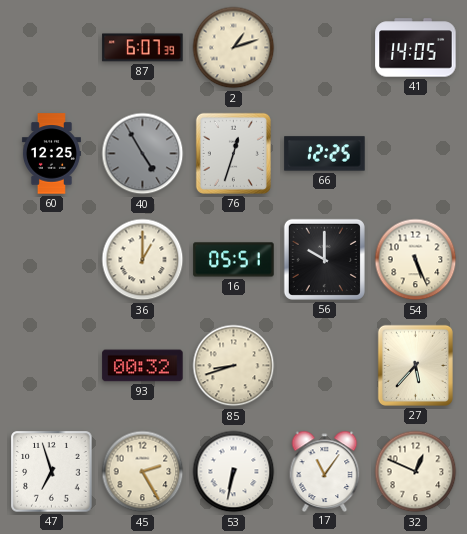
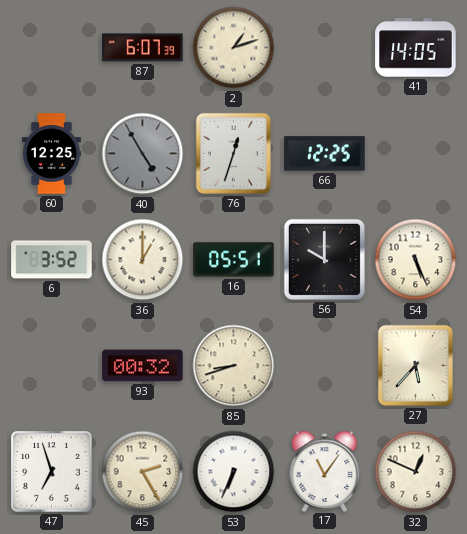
6: none -> 3:52 (52, 260)
53: 6:32 -> 6:34 (234, 472)
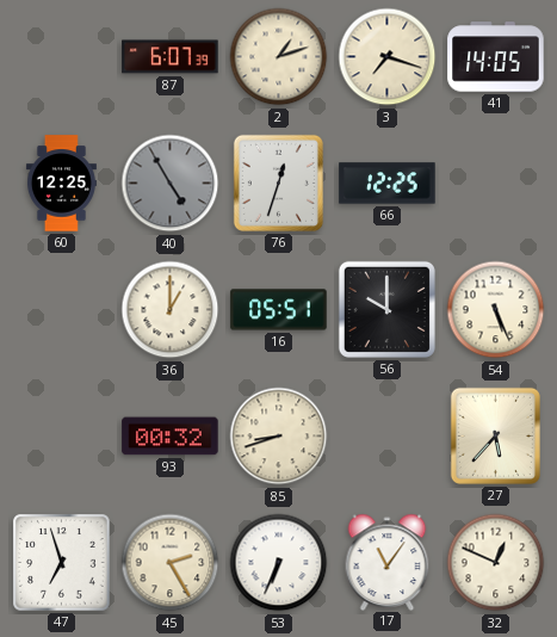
3: none -> 7:18 (388, 57)
6: 3:52 -> none (52, 260)
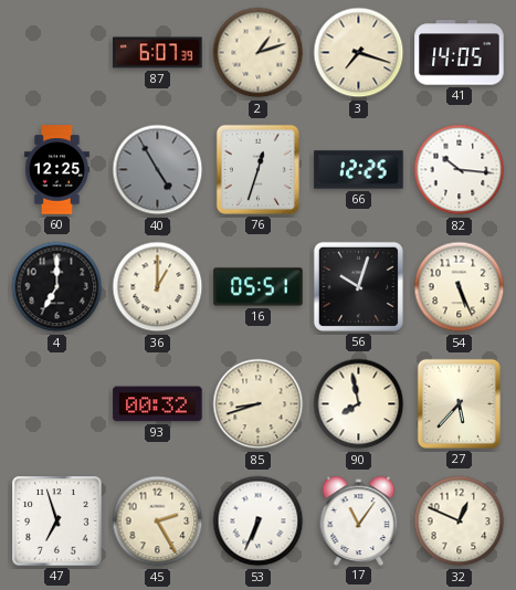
82: none -> 10:16 (460, 170)
4: none -> 7:00 (57, 287)
56: 10:00 -> 10:03 (358, 286)
90: none -> 7:58 (359, 404)
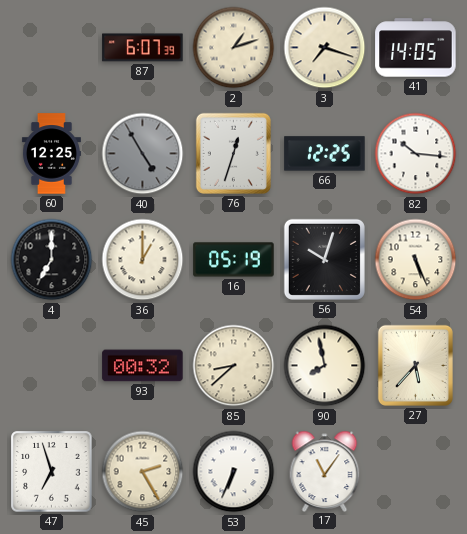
16: 05:51 -> 05:19 (234, 260)
85: 8:42 -> 8:38 (234, 366)
32: 12:49 -> none (460, 521)
